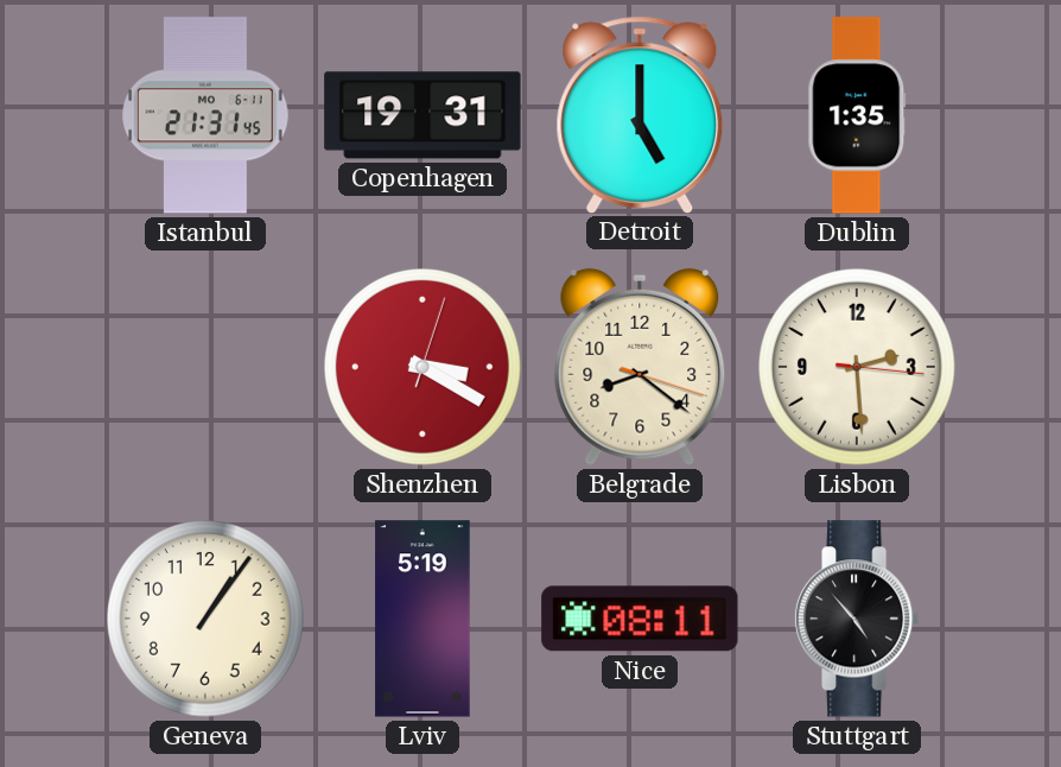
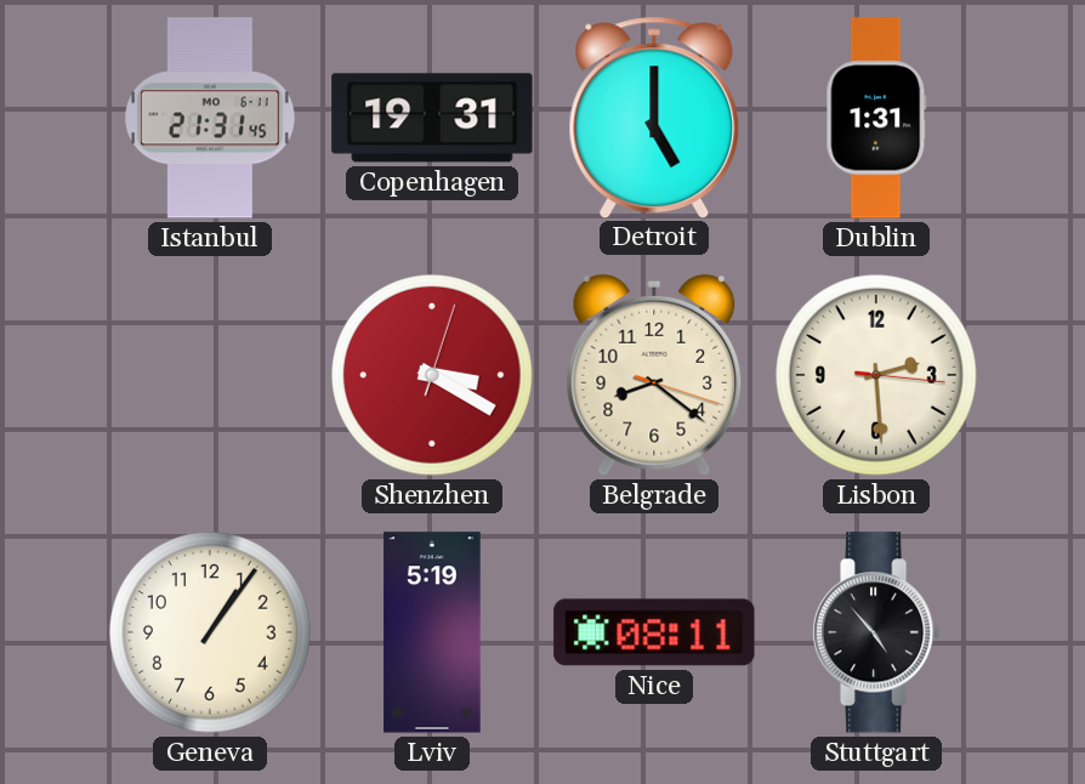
Dublin: 1:35 -> 1:31 (876, 118)
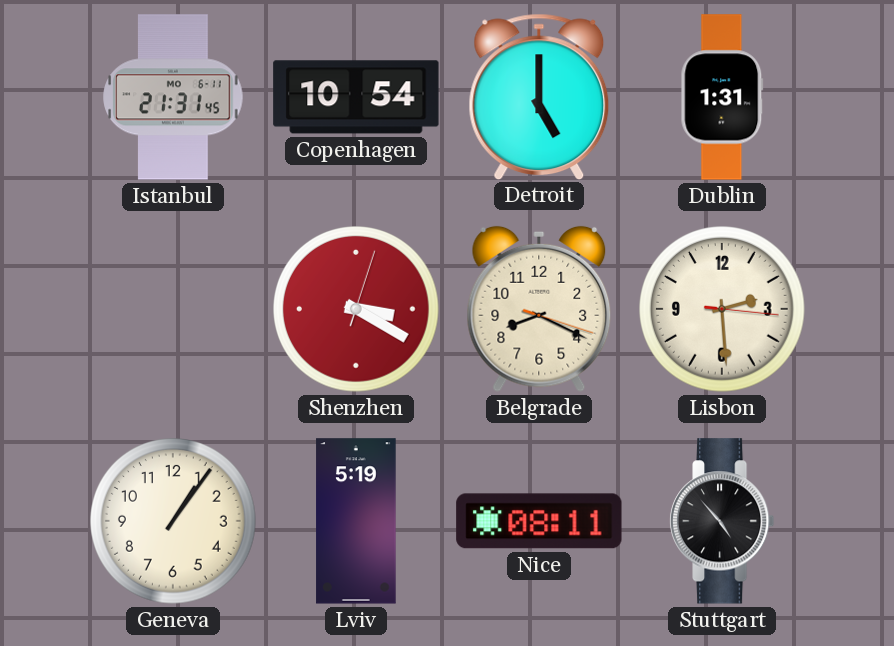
Copenhagen: 19:31 -> 10:54 (356, 97)
Belgrade: 8:21 -> 8:19 (539, 309)
